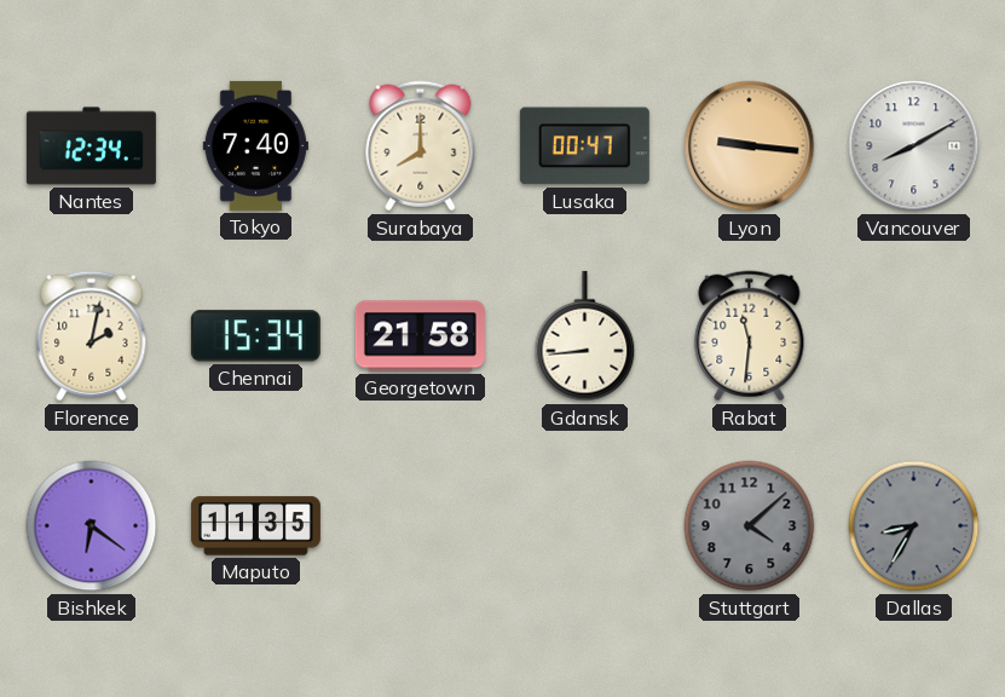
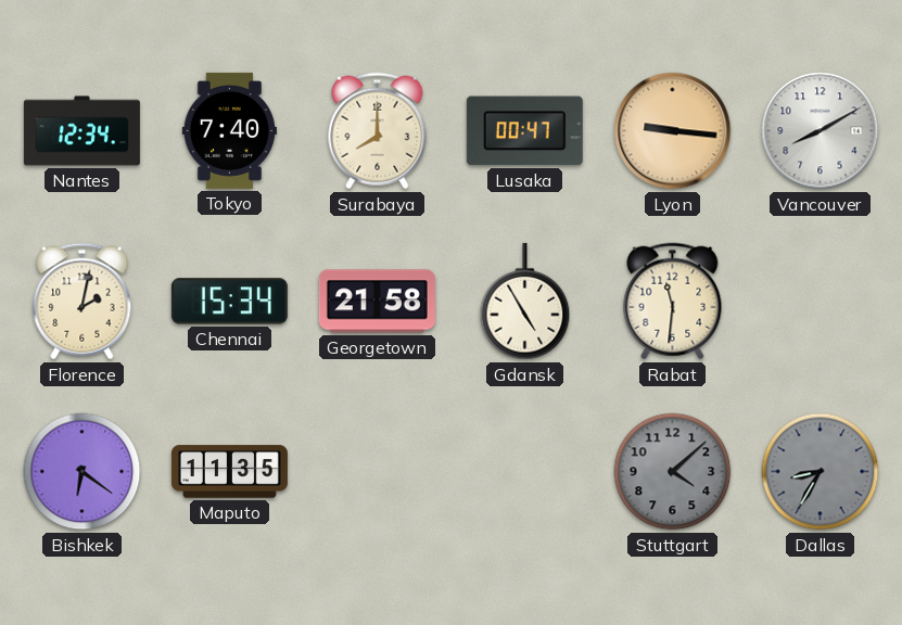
Gdansk: 8:44 -> 4:55 (525, 302)
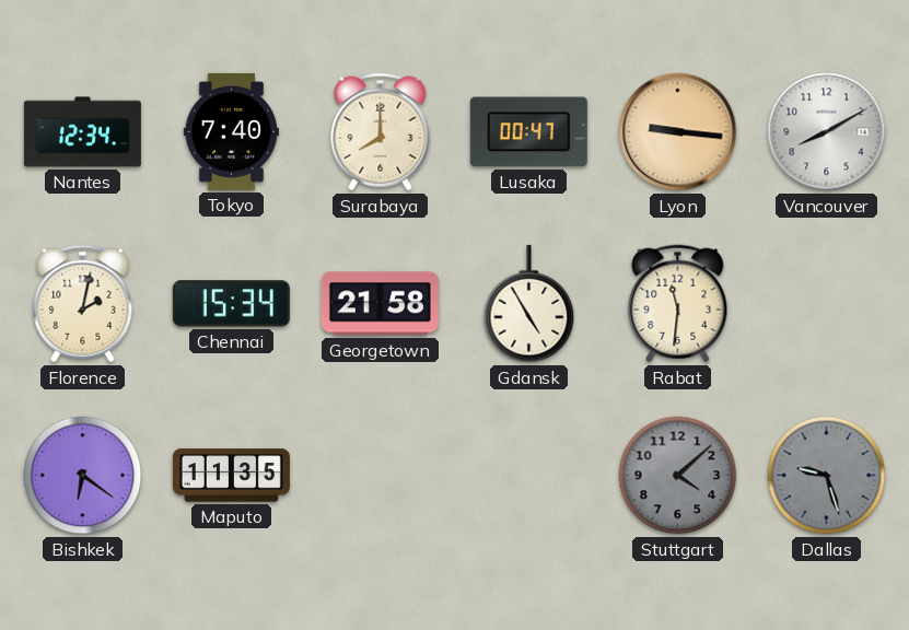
Dallas: 8:35 -> 9:27 (827, 476)
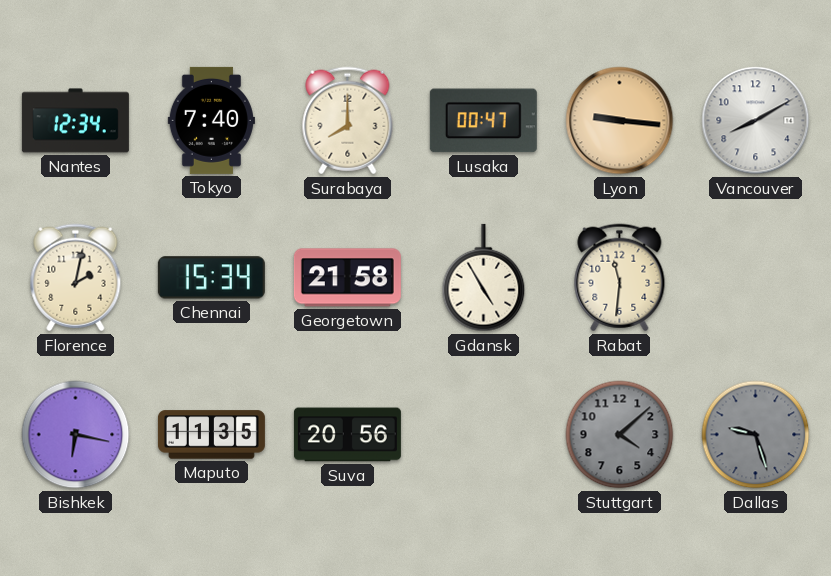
Bishkek: 6:21 -> 6:17 (76, 435)
Suva: none -> 20:56 (347, 435)
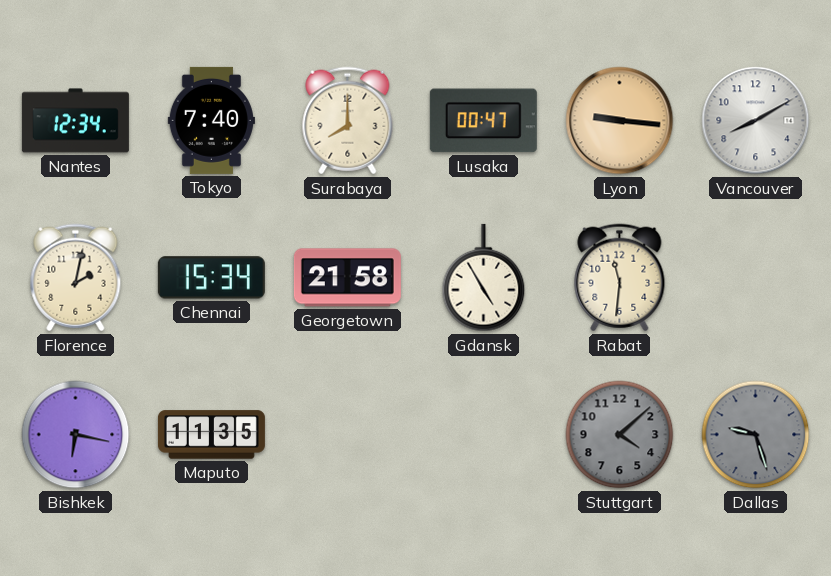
Suva: 20:56 -> none (347, 435)
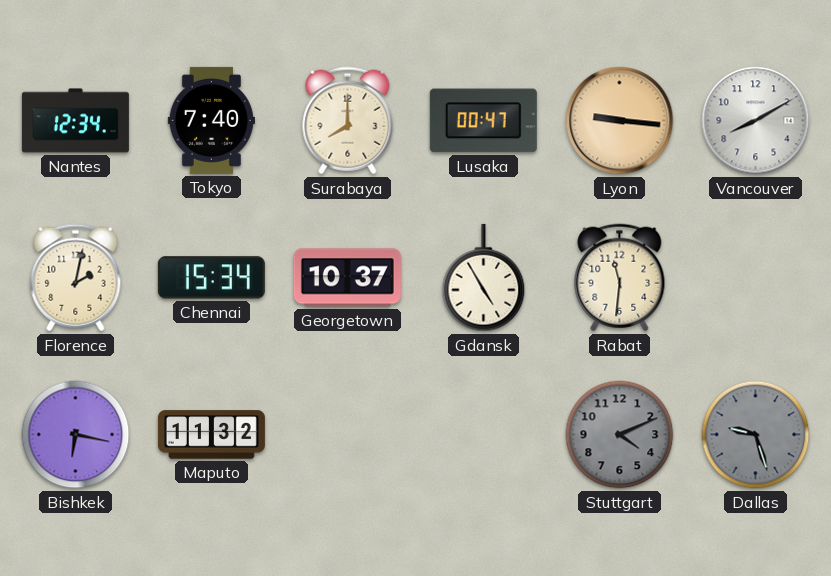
Georgetown: 21:58 -> 10:37 (347, 278)
Maputo: 11:35 -> 11:32 (211, 435)
Stuttgart: 4:08 -> 4:11 (620, 435)
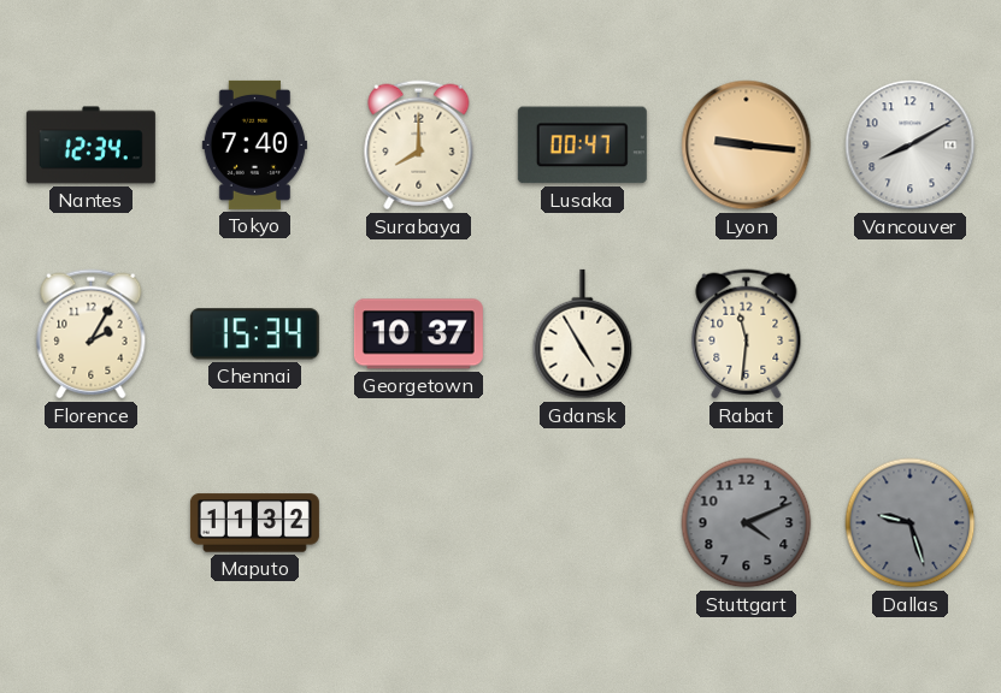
Florence: 2:02 -> 2:05 (92, 334)
Bishkek: 6:17 -> none (76, 435)
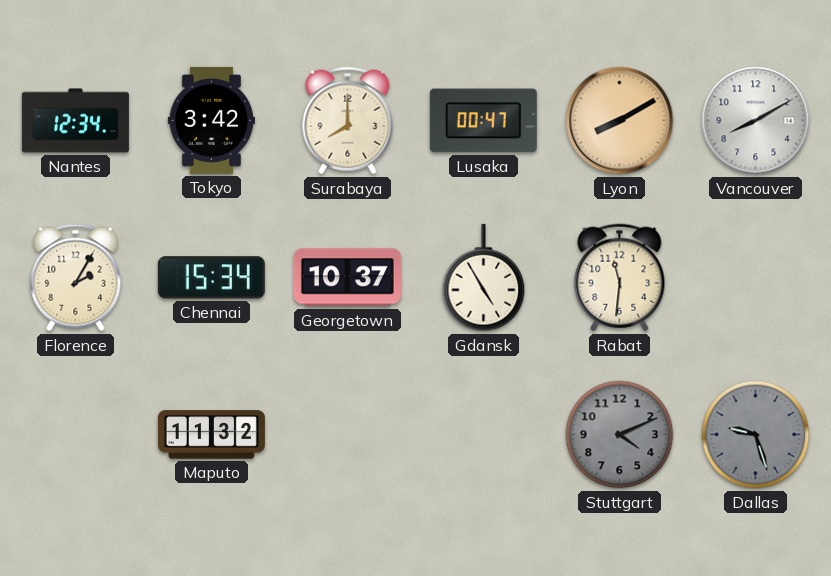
Tokyo: 7:40 -> 3:42 (211, 120)
Lyon: 9:16 -> 8:10 (620, 121)
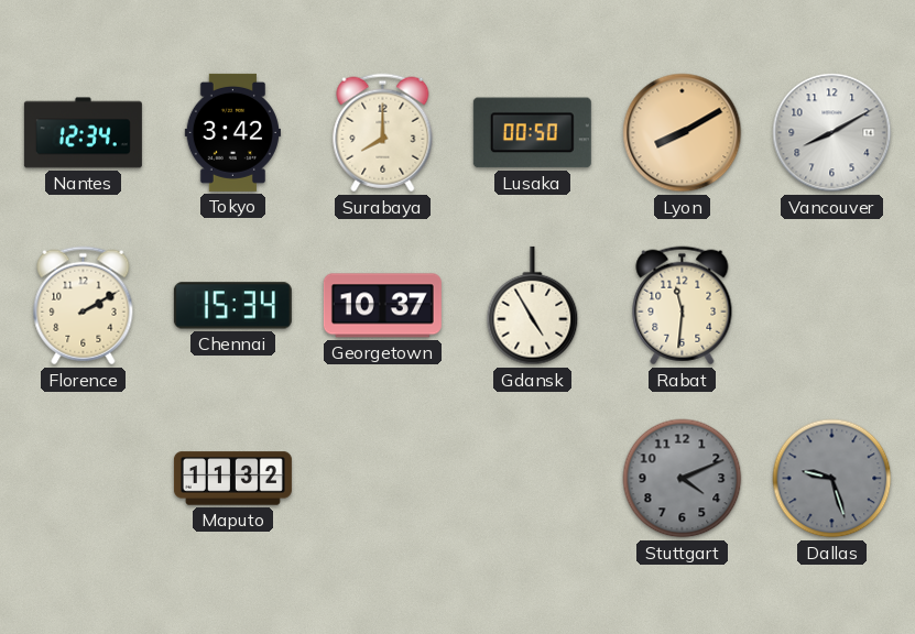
Lusaka: 00:47 -> 00:50 (532, 133)
Florence: 2:05 -> 2:10 (84, 306)
